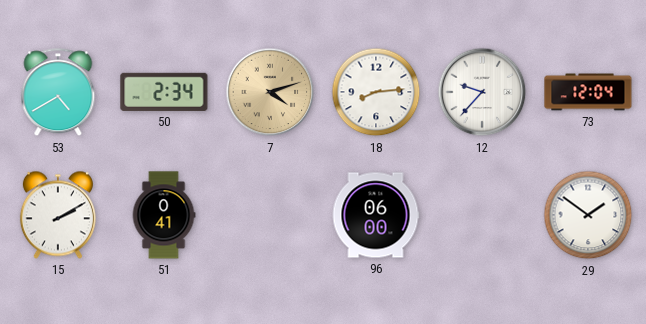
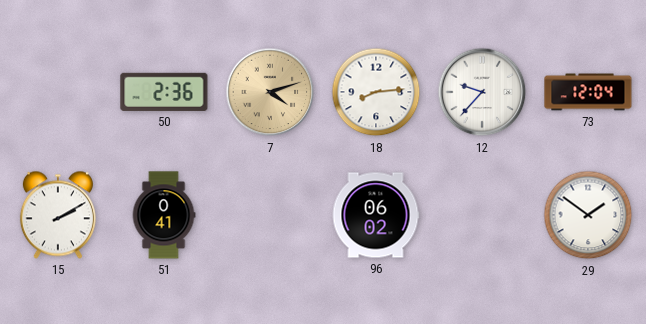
53: 4:40 -> none (58, 93)
50: 2:34 -> 2:36 (164, 92)
96: 06:00 -> 06:02 (376, 215)
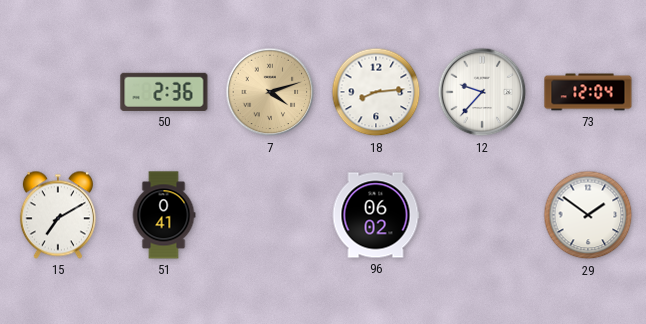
15: 2:10 -> 7:10 (58, 215)
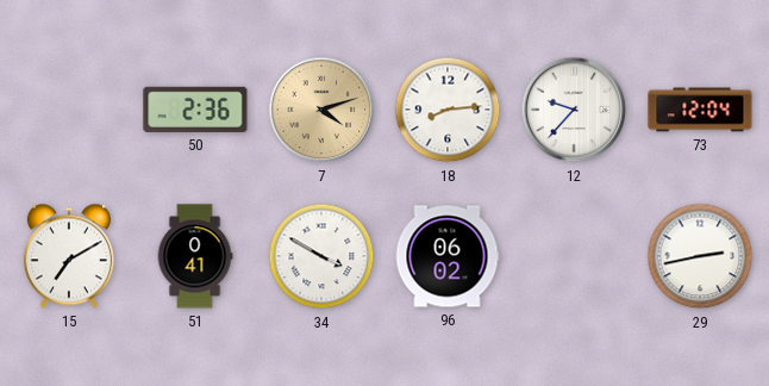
34: none -> 3:50 (321, 256)
29: 1:51 -> 2:43 (700, 256)
